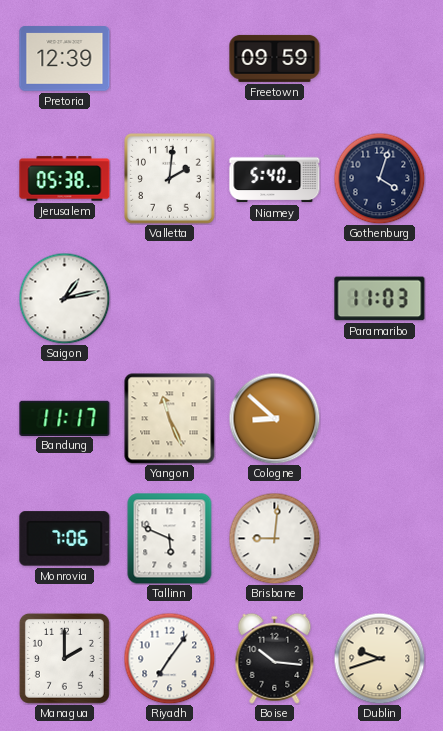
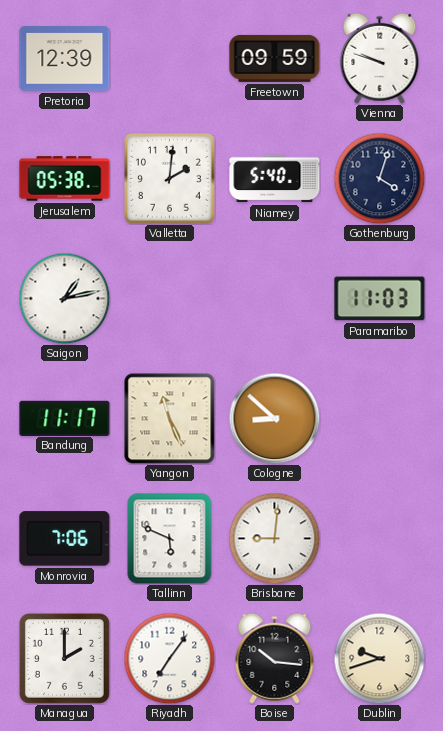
Vienna: none -> 9:48 (380, 58)
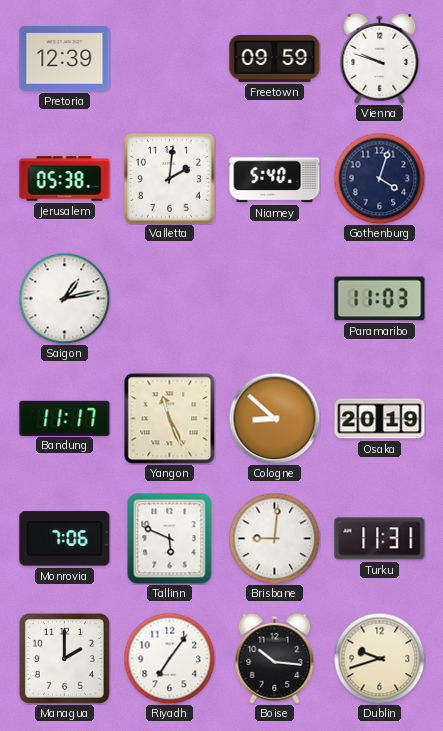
Osaka: none -> 20:19 (380, 419)
Turku: none -> 11:31 (380, 539)
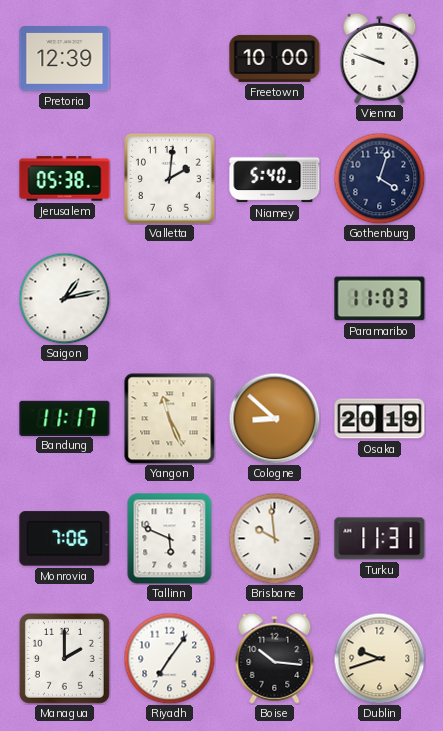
Freetown: 09:59 -> 10:00 (275, 58)
Brisbane: 9:01 -> 9:59 (274, 538)
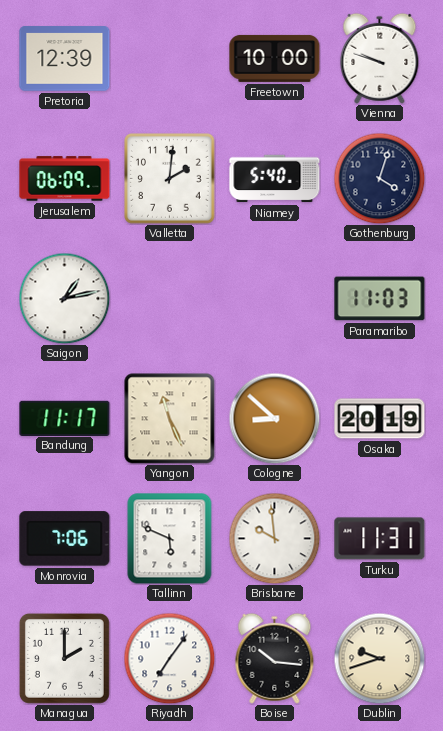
Jerusalem: 05:38 -> 06:09 (65, 179)
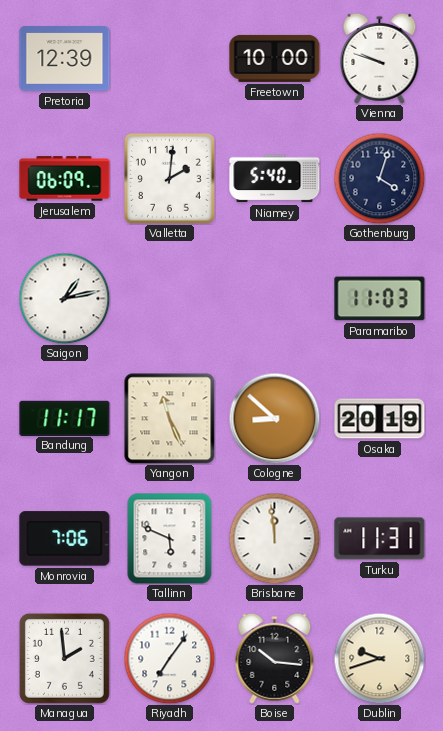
Brisbane: 9:59 -> 11:59 (274, 538)
Managua: 2:00 -> 1:59 (64, 658)
